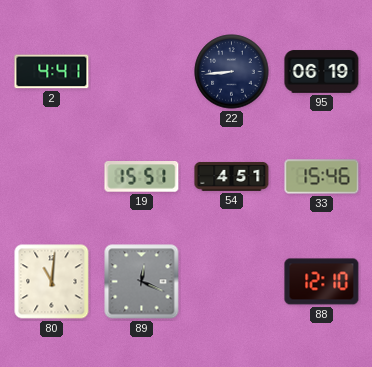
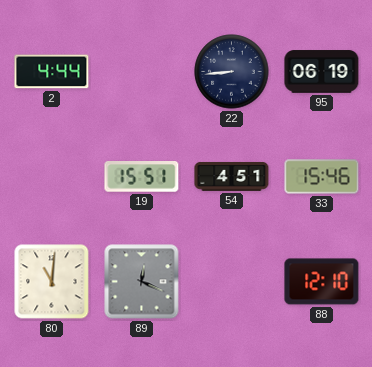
2: 4:41 -> 4:44 (52, 72)
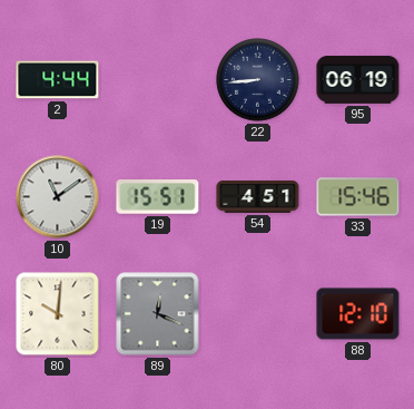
10: none -> 11:09 (58, 197)
80: 11:01 -> 10:01 (58, 314)
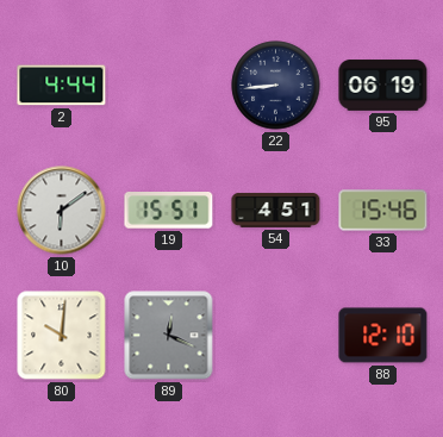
10: 11:09 -> 6:09 (62, 211)
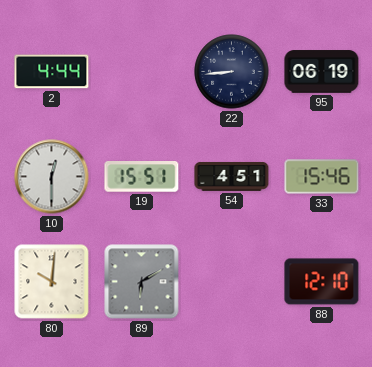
10: 6:09 -> 12:30 (52, 177)
89: 12:19 -> 6:10 (142, 282)
